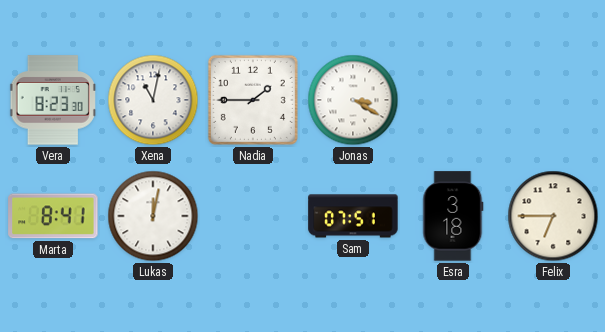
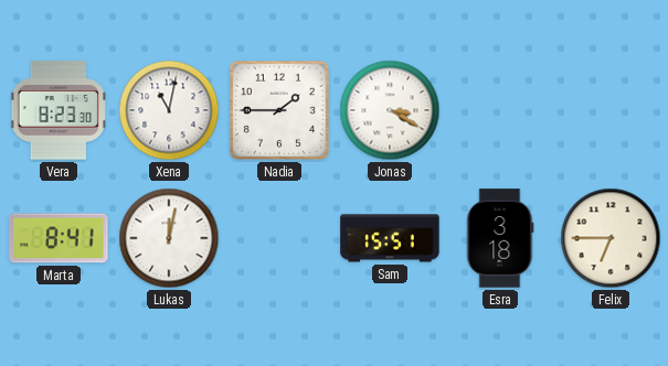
Sam: 07:51 -> 15:51 (390, 238)
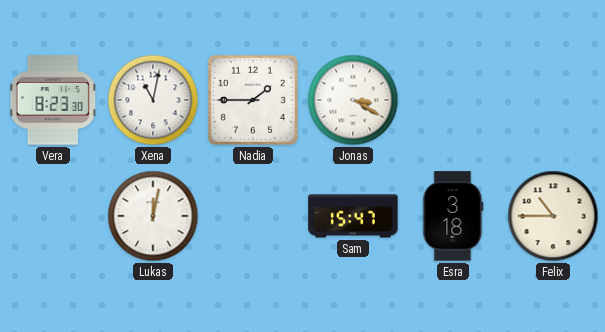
Marta: 8:41 -> none (59, 238)
Sam: 15:51 -> 15:47 (353, 216)
Felix: 6:45 -> 10:45 (553, 216)
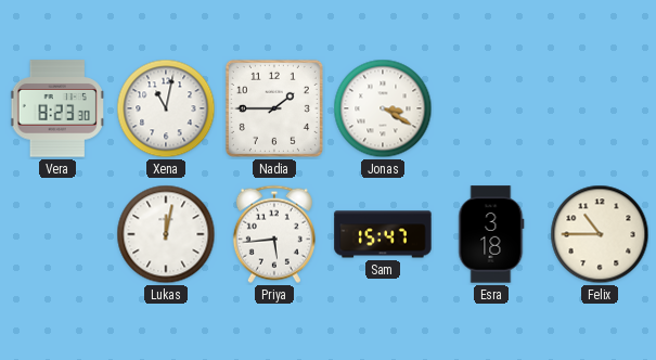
Priya: none -> 5:44 (274, 234)
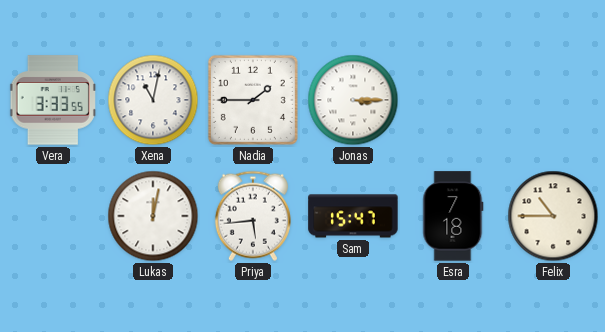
Vera: 8:23 -> 3:33 (53, 100)
Jonas: 3:20 -> 3:15 (353, 100)
Esra: 3:18 -> 7:18 (453, 216)
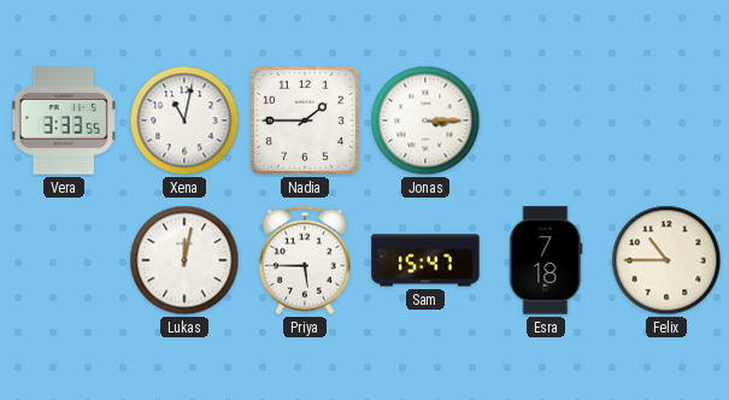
Priya: 5:44 -> 5:45 (305, 260)
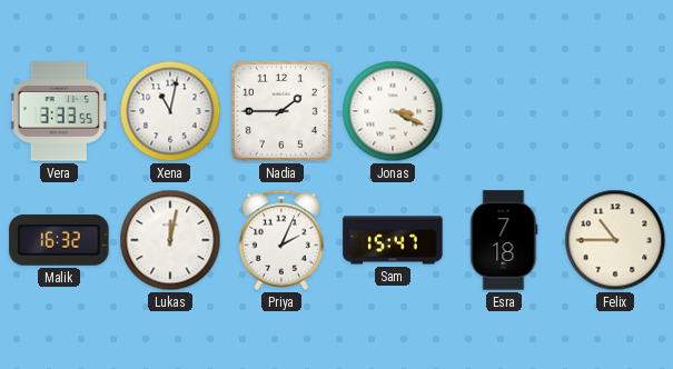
Jonas: 3:15 -> 3:19 (393, 111)
Malik: none -> 16:32 (59, 240)
Priya: 5:45 -> 2:04 (281, 240)
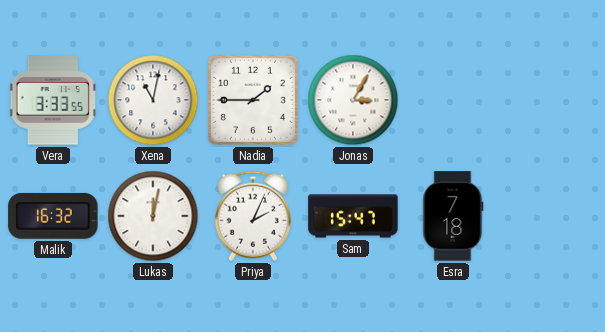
Jonas: 3:19 -> 3:05 (353, 100)
Felix: 10:45 -> none (615, 240)
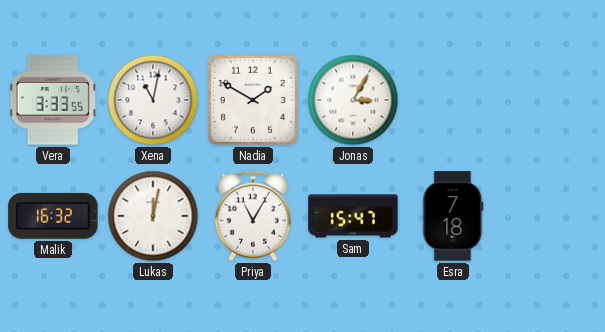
Nadia: 1:45 -> 1:50 (253, 100)
Priya: 2:04 -> 11:05 (253, 216)
